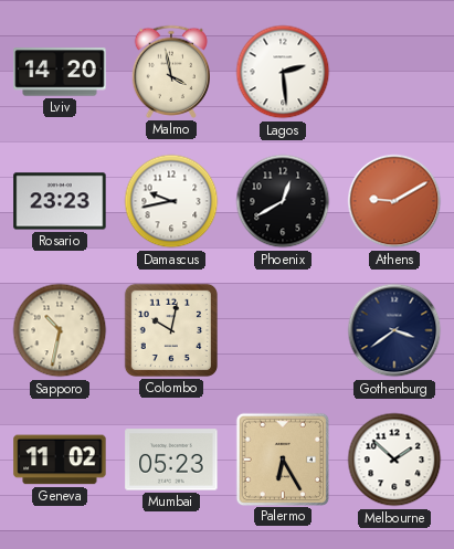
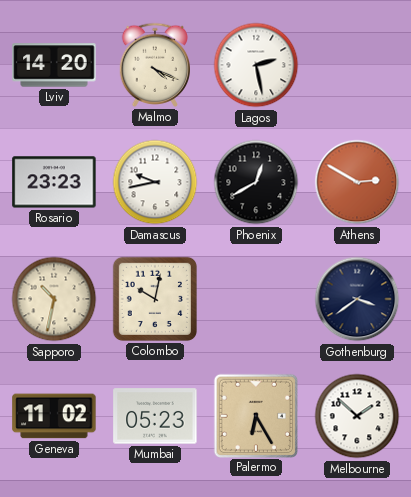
Malmo: 3:58 -> 4:19 (155, 65)
Lagos: 2:29 -> 2:28 (256, 65)
Athens: 9:10 -> 2:50 (357, 182)
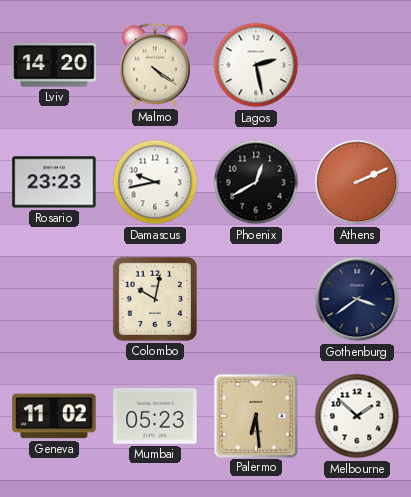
Malmo: 4:19 -> 4:21 (155, 65)
Athens: 2:50 -> 2:11 (357, 182)
Sapporo: 10:32 -> none (54, 299)
Palermo: 6:25 -> 6:29 (255, 415)
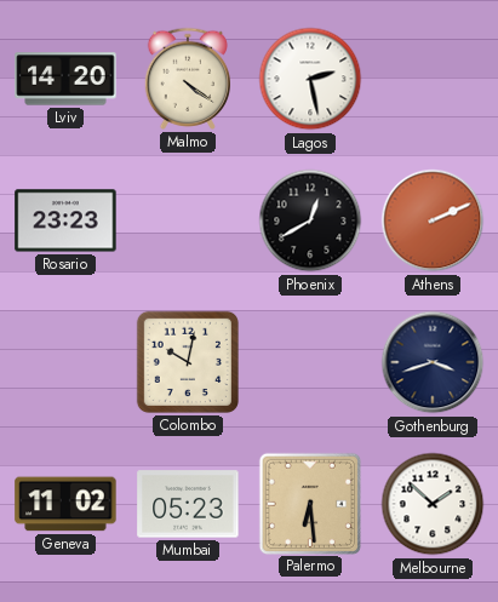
Damascus: 9:43 -> none (155, 182)
Gothenburg: 3:39 -> 3:42 (433, 362)
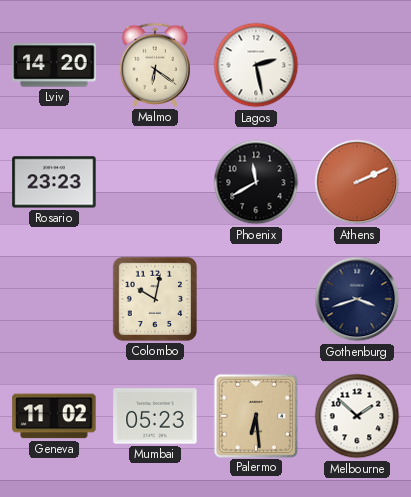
Malmo: 4:21 -> 6:21 (155, 65)
Phoenix: 12:40 -> 11:40 (256, 182)
